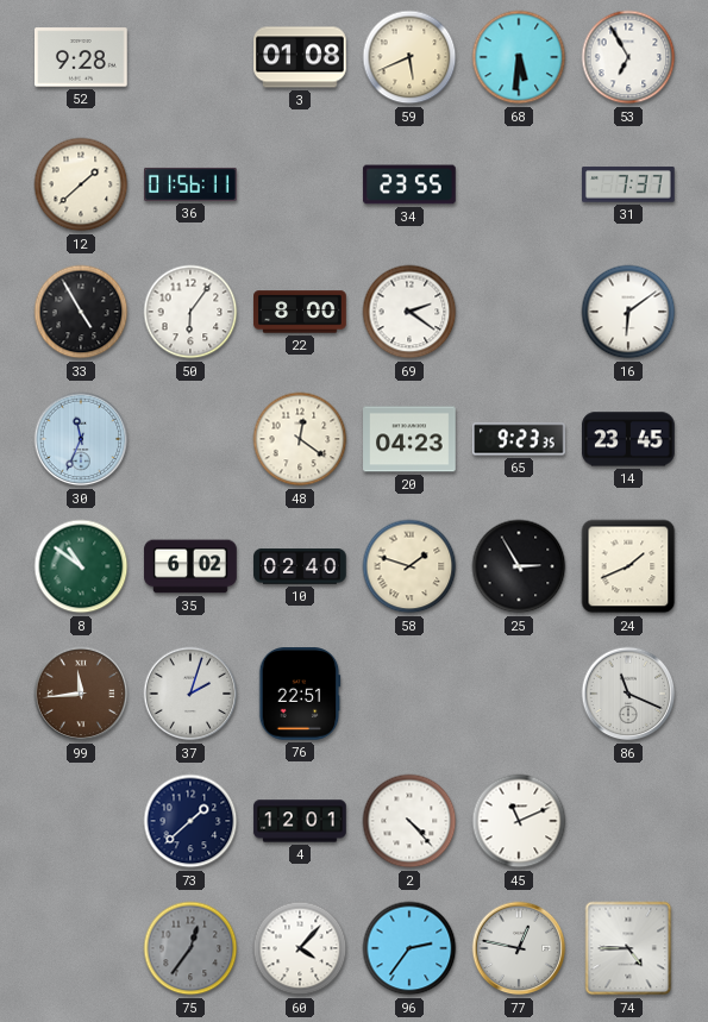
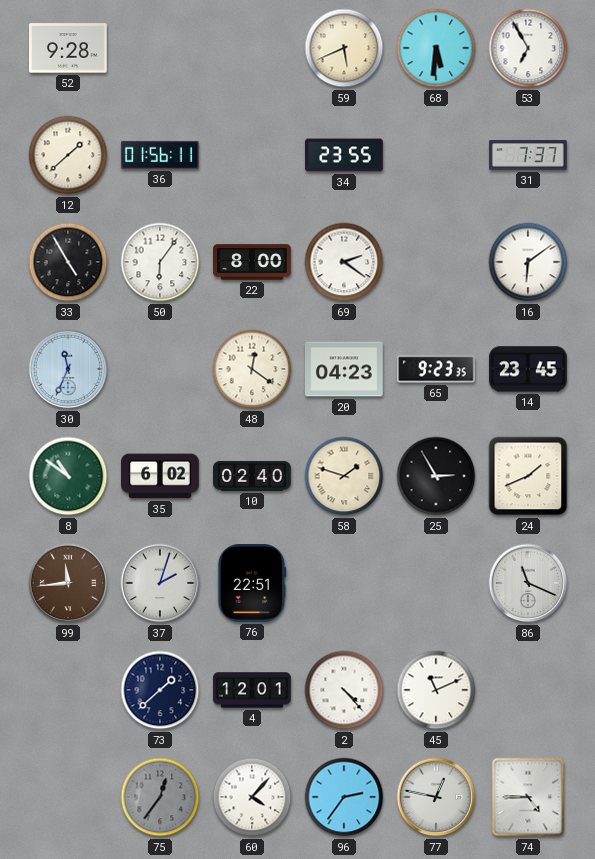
3: 01:08 -> none (300, 57)
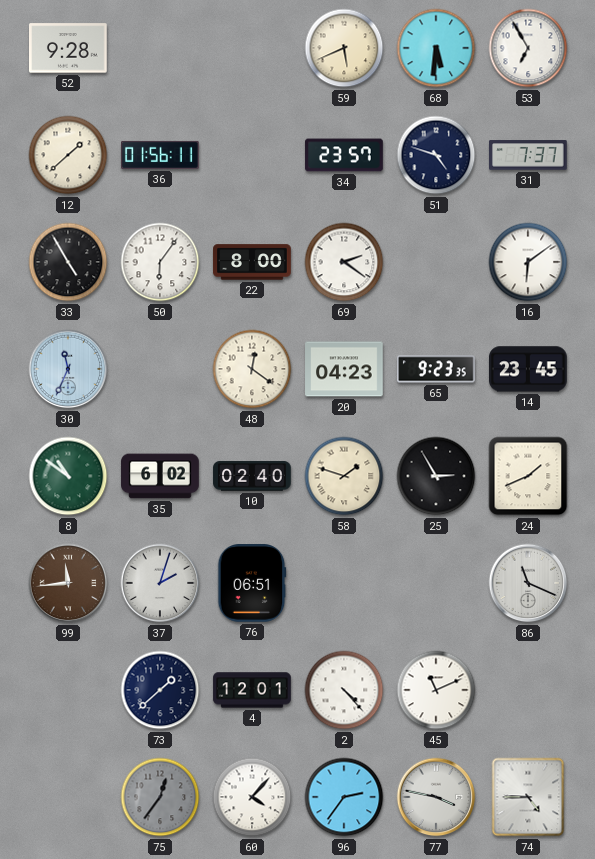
34: 23:55 -> 23:57 (344, 155)
51: none -> 4:48 (436, 155)
76: 22:51 -> 06:51 (252, 583)
77: 12:47 -> 3:47 (436, 797)
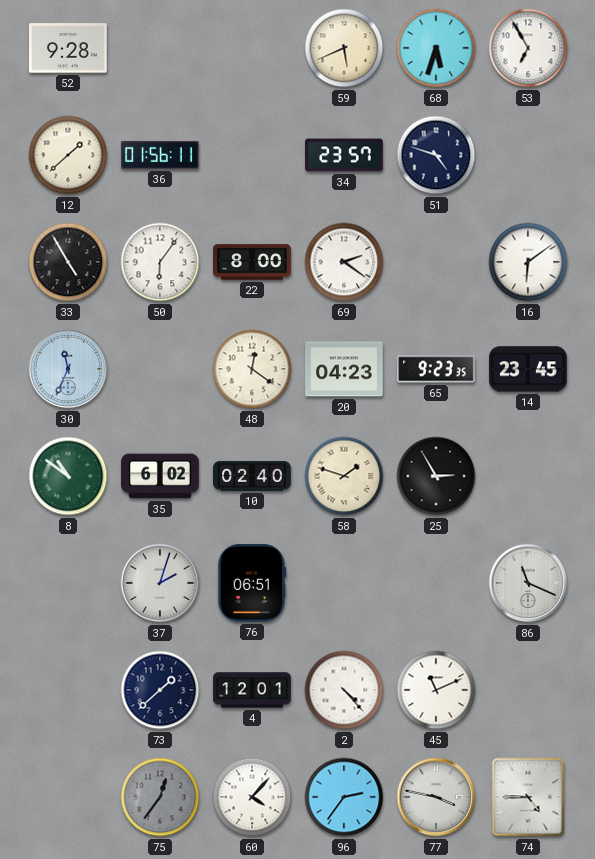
68: 5:31 -> 5:33 (436, 48)
31: 7:37 -> none (528, 155)
24: 1:41 -> none (528, 476)
99: 11:44 -> none (68, 583)
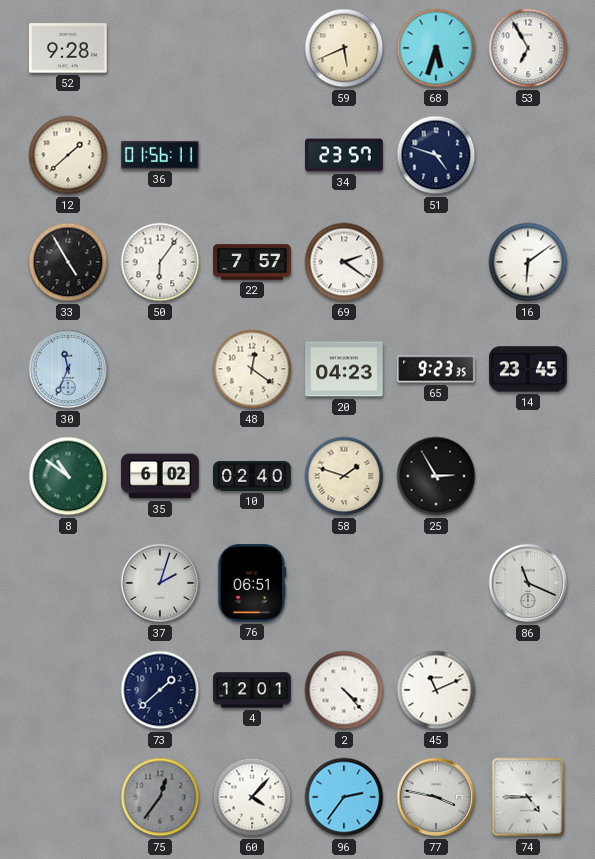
22: 8:00 -> 7:57 (252, 262)
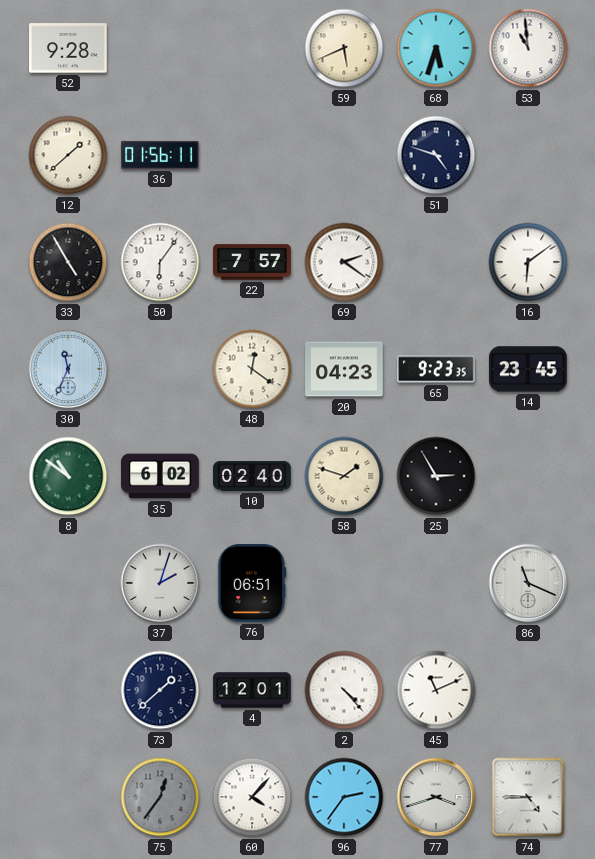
53: 6:55 -> 10:59 (528, 48)
34: 23:57 -> none (344, 155)
77: 3:47 -> 3:42 (436, 797)
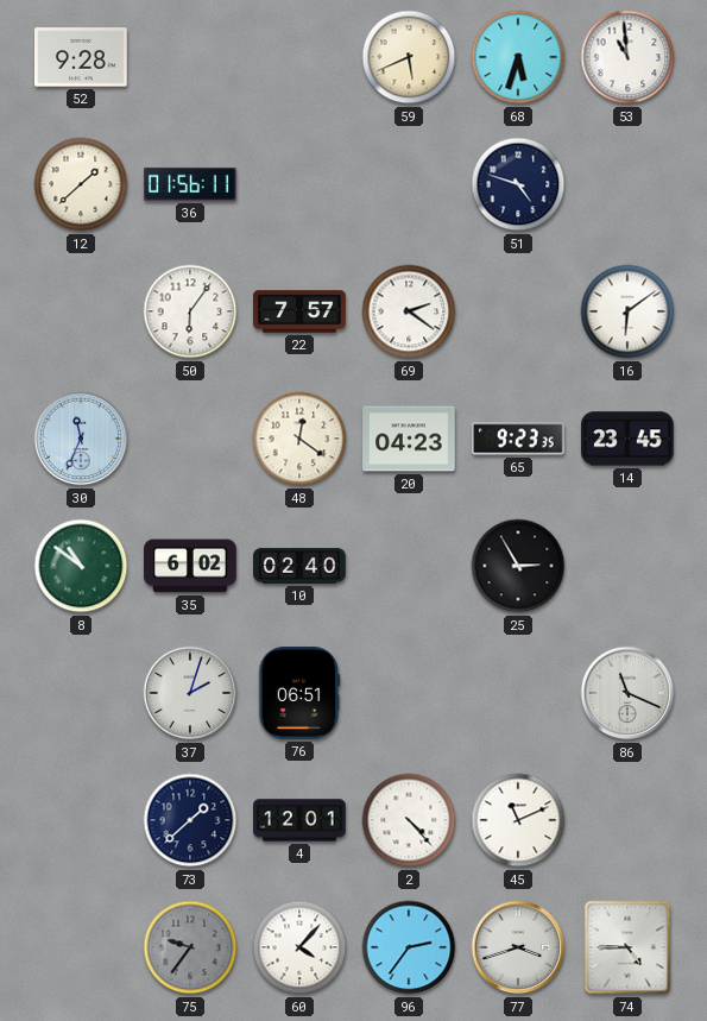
33: 4:55 -> none (68, 262)
58: 1:48 -> none (344, 476)
75: 12:36 -> 9:36 (190, 947)
